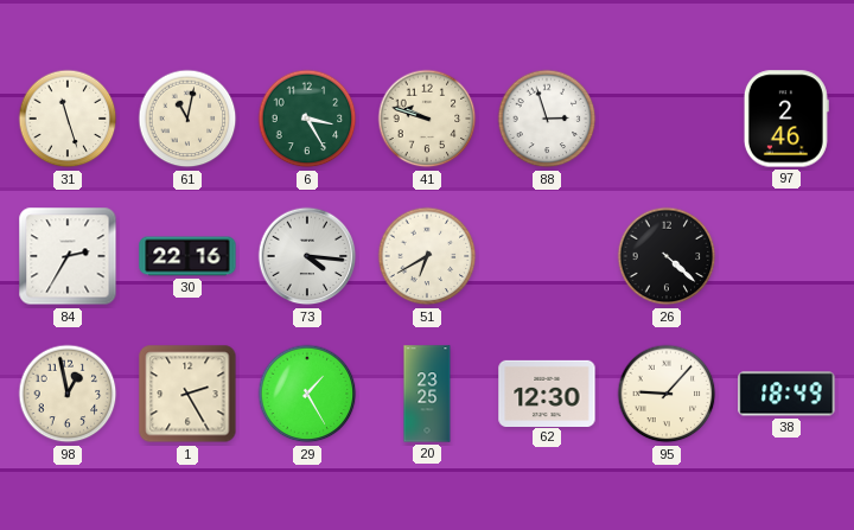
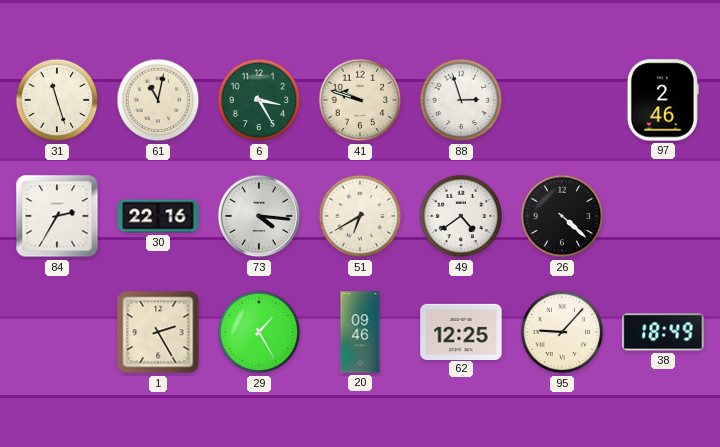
49: none -> 4:39 (461, 216)
98: 12:58 -> none (68, 394)
20: 23:25 -> 09:46 (360, 332)
62: 12:30 -> 12:25 (461, 331)
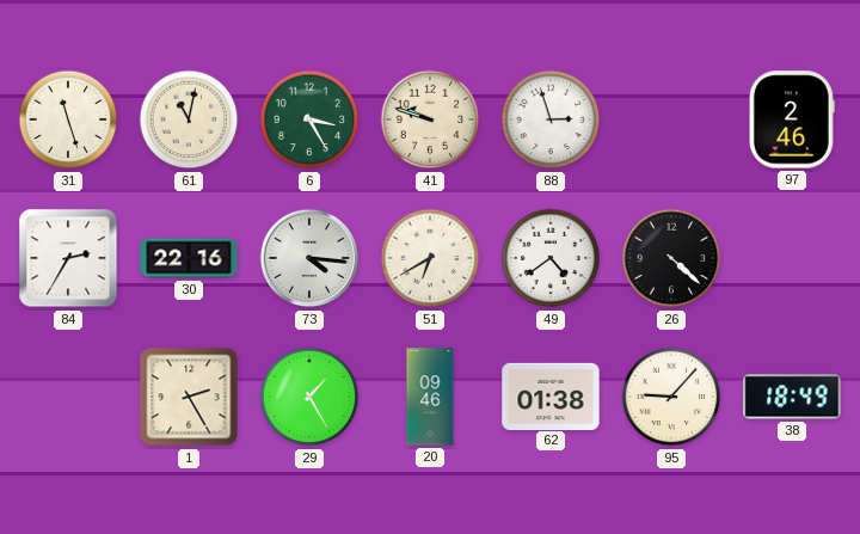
62: 12:25 -> 01:38 (551, 395)
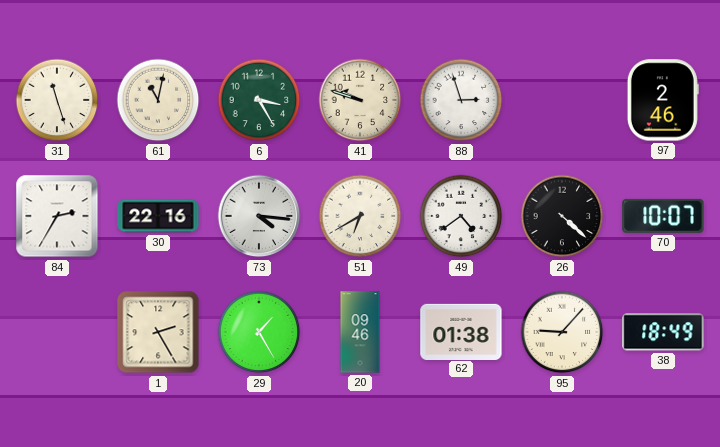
70: none -> 10:07 (663, 216)
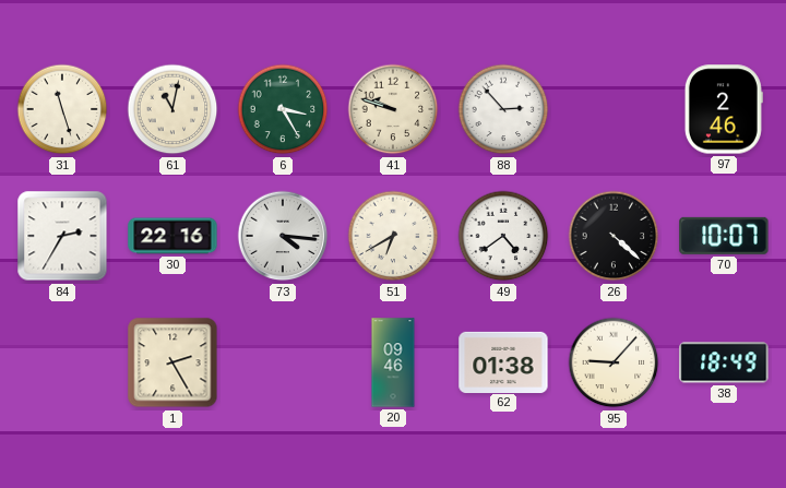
88: 2:57 -> 2:53 (503, 109)
29: 1:25 -> none (259, 332)
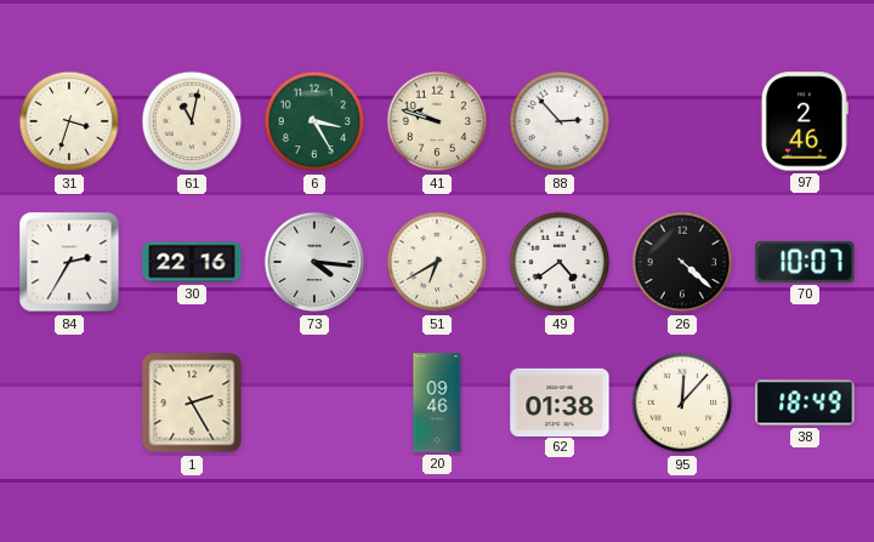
31: 11:27 -> 3:33 (69, 121)
95: 9:07 -> 12:07 (682, 403)
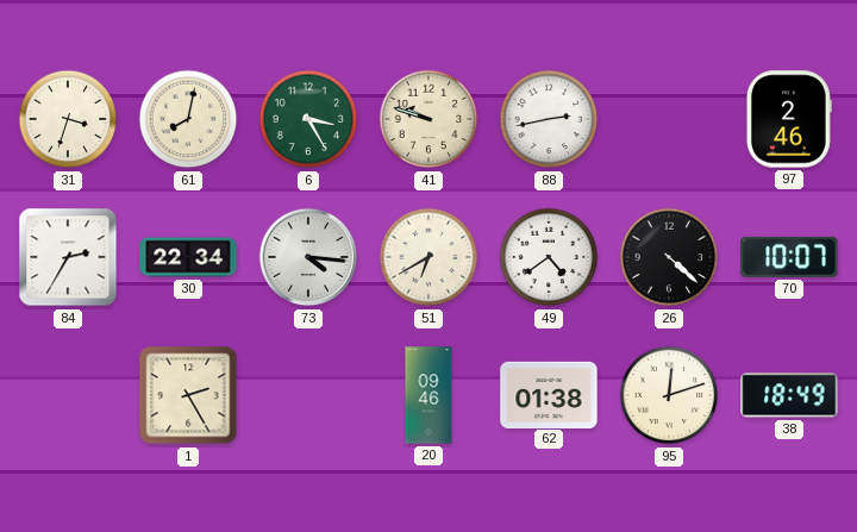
61: 11:02 -> 8:02 (188, 119)
88: 2:53 -> 2:43 (549, 119)
30: 22:16 -> 22:34 (188, 257)
95: 12:07 -> 12:12 (669, 395)
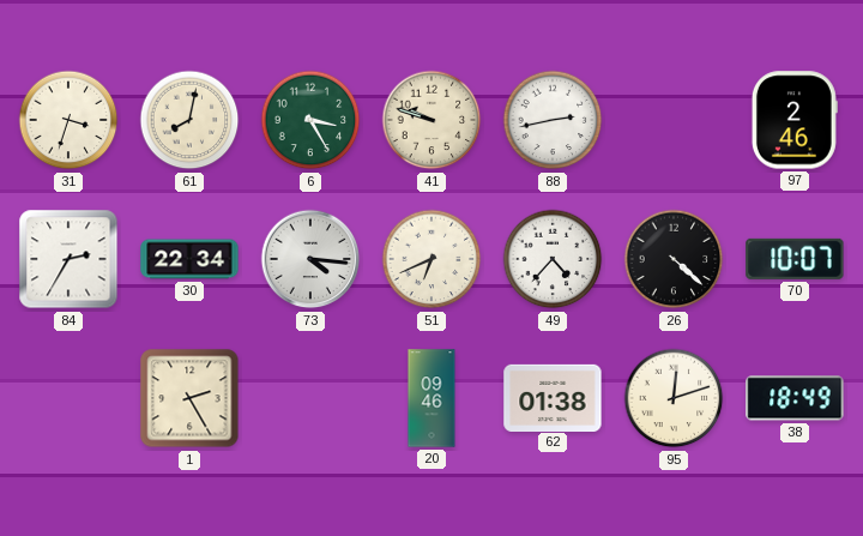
51: 6:40 -> 6:41 (431, 259)
49: 4:39 -> 4:37 (553, 259)
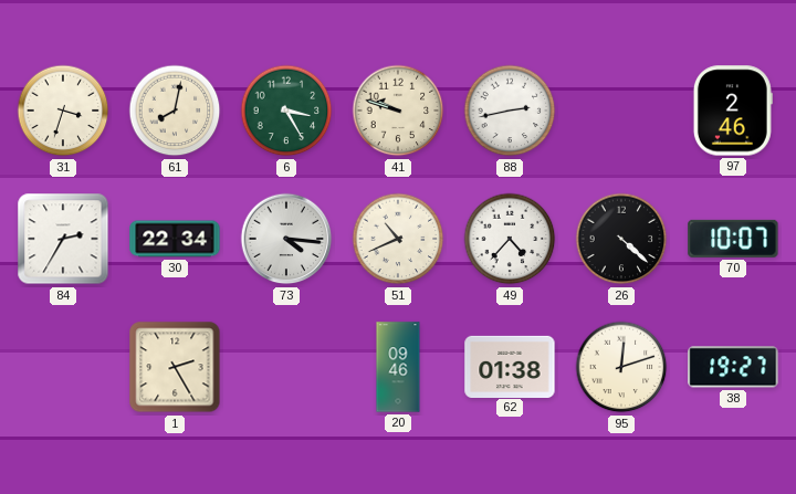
51: 6:41 -> 10:41 (398, 239)
38: 18:49 -> 19:27 (733, 367)
